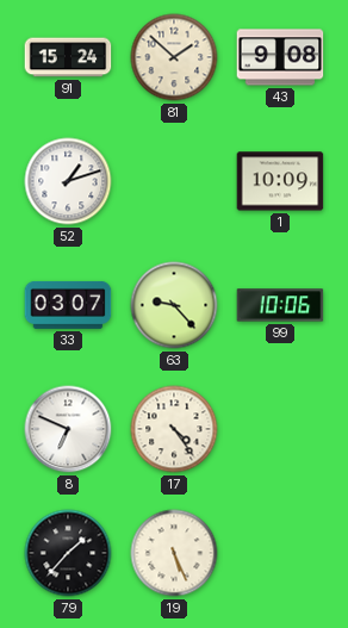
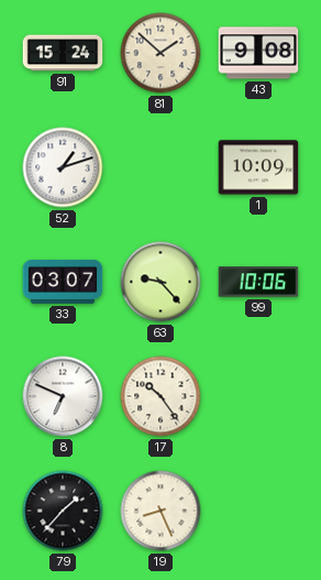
17: 4:24 -> 10:24 (160, 396)
19: 5:26 -> 8:26 (160, 511)
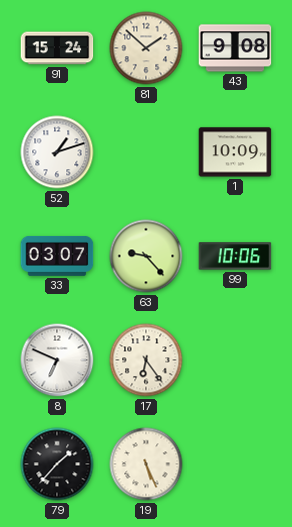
17: 10:24 -> 6:24 (146, 360)
19: 8:26 -> 5:26 (146, 464)
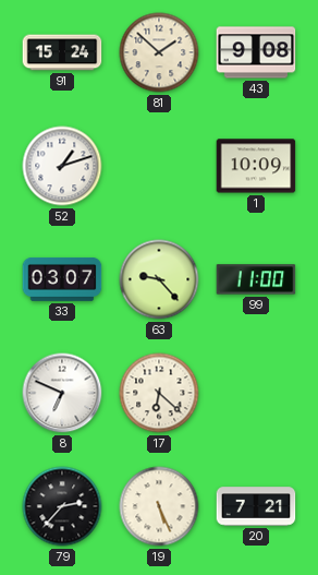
99: 10:06 -> 11:00 (256, 279)
17: 6:24 -> 6:22 (159, 393)
79: 1:37 -> 2:37 (62, 506)
20: none -> 7:21 (256, 506)
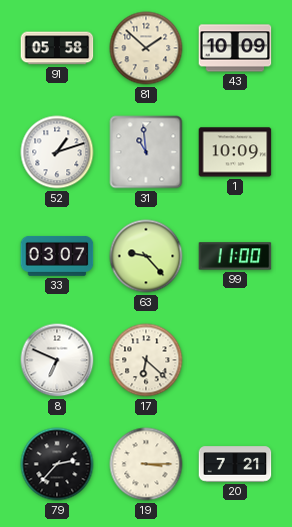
91: 15:24 -> 05:58 (57, 48)
43: 9:08 -> 10:09 (235, 48)
31: none -> 10:59 (146, 152)
19: 5:26 -> 3:15 (146, 464)
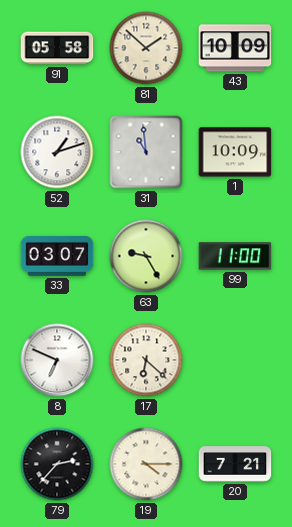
63: 9:23 -> 9:25 (146, 256)
19: 3:15 -> 4:15 (146, 464)
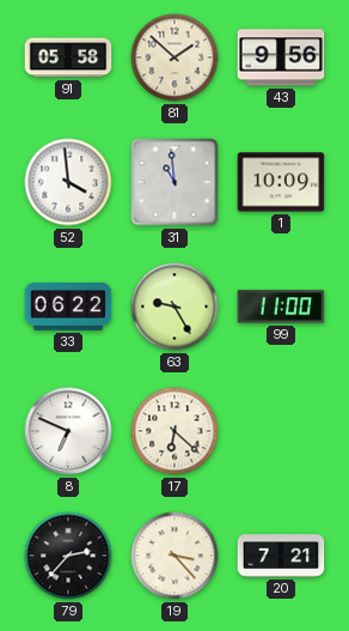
43: 10:09 -> 9:56 (281, 57)
52: 1:12 -> 3:59 (68, 182)
33: 03:07 -> 06:22 (68, 307)
19: 4:15 -> 3:23 (174, 556)
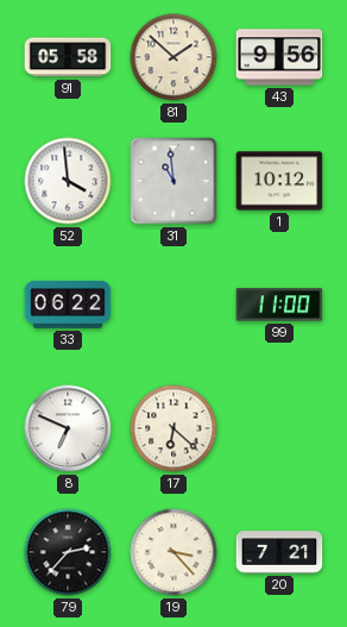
1: 10:09 -> 10:12 (279, 181)
63: 9:25 -> none (174, 307)
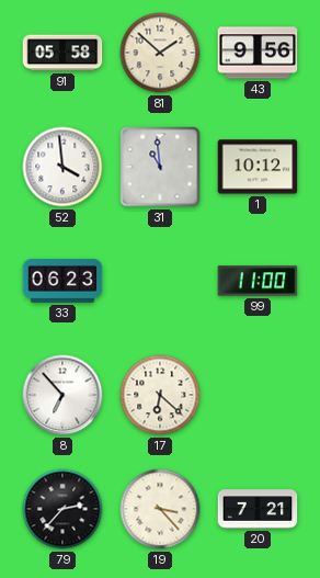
33: 06:22 -> 06:23 (62, 281)
8: 6:49 -> 6:53 (62, 395)
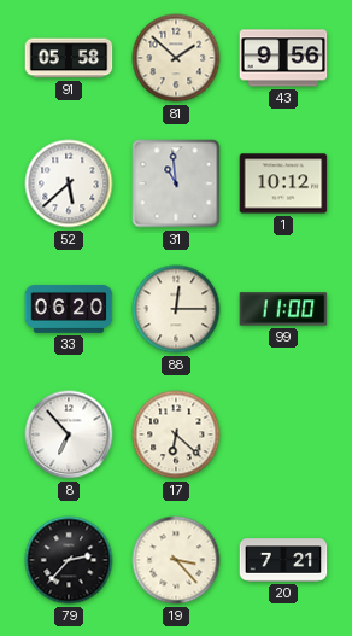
52: 3:59 -> 5:38 (69, 183)
33: 06:23 -> 06:20 (69, 309)
88: none -> 12:15 (176, 309)
